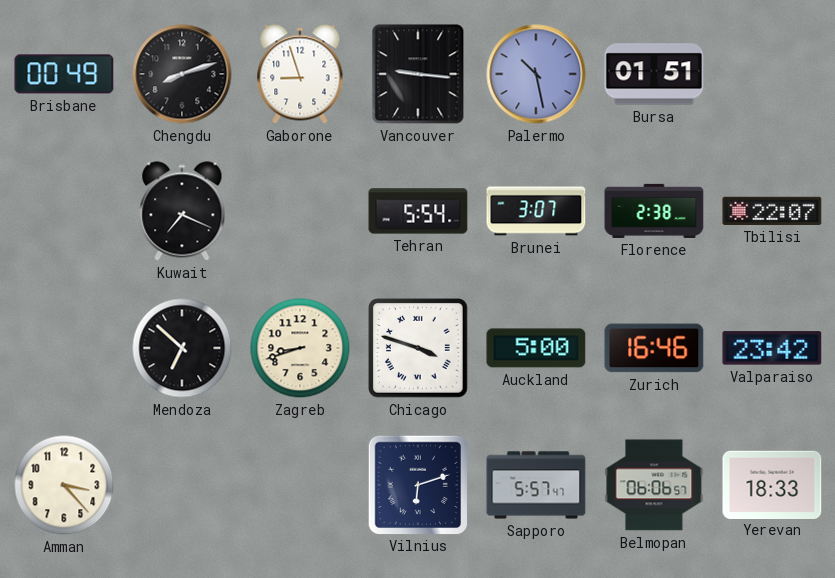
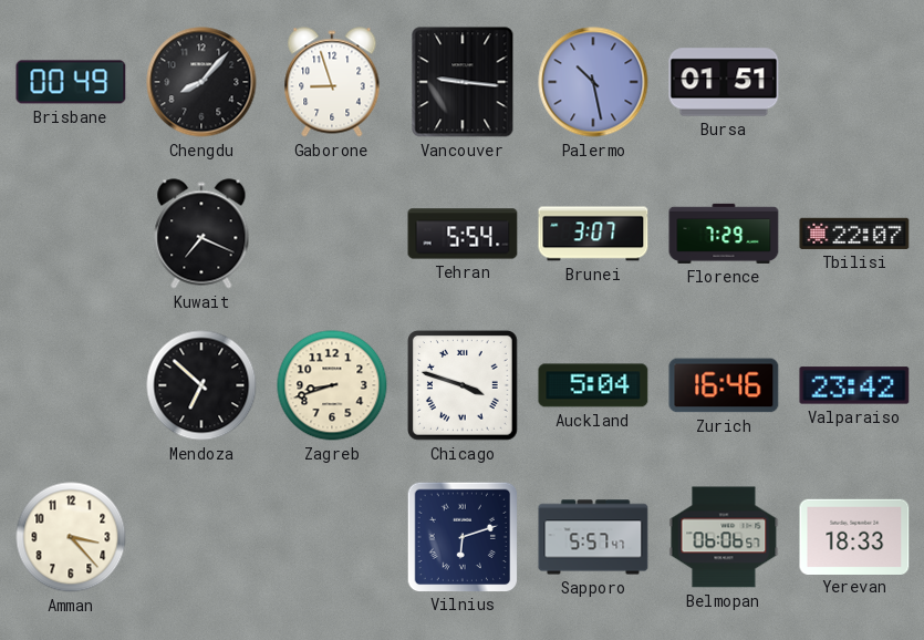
Chengdu: 8:12 -> 8:07 (201, 82)
Florence: 2:38 -> 7:29 (724, 234)
Auckland: 5:00 -> 5:04 (593, 385)
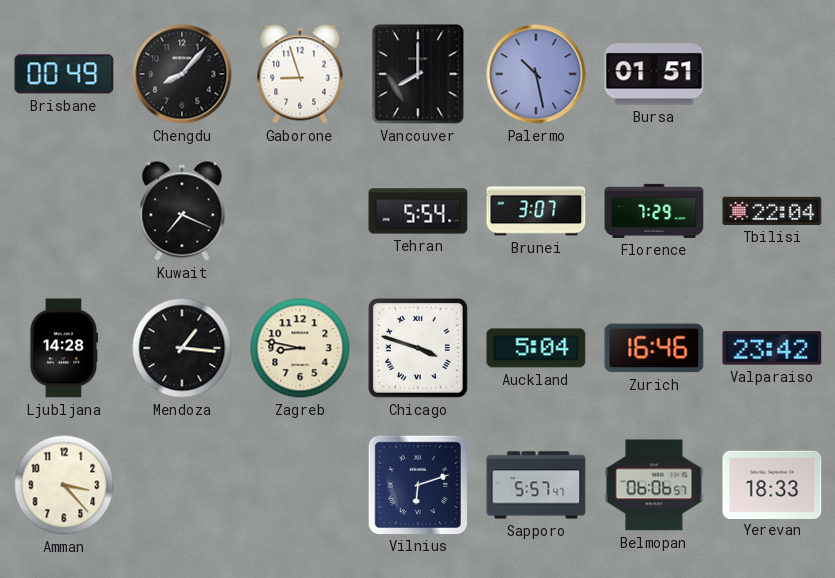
Vancouver: 9:16 -> 8:00 (418, 74)
Tbilisi: 22:07 -> 22:04 (772, 211)
Ljubljana: none -> 14:28 (63, 348)
Mendoza: 6:52 -> 1:16 (182, 348)
Zagreb: 8:42 -> 8:47 (300, 348)
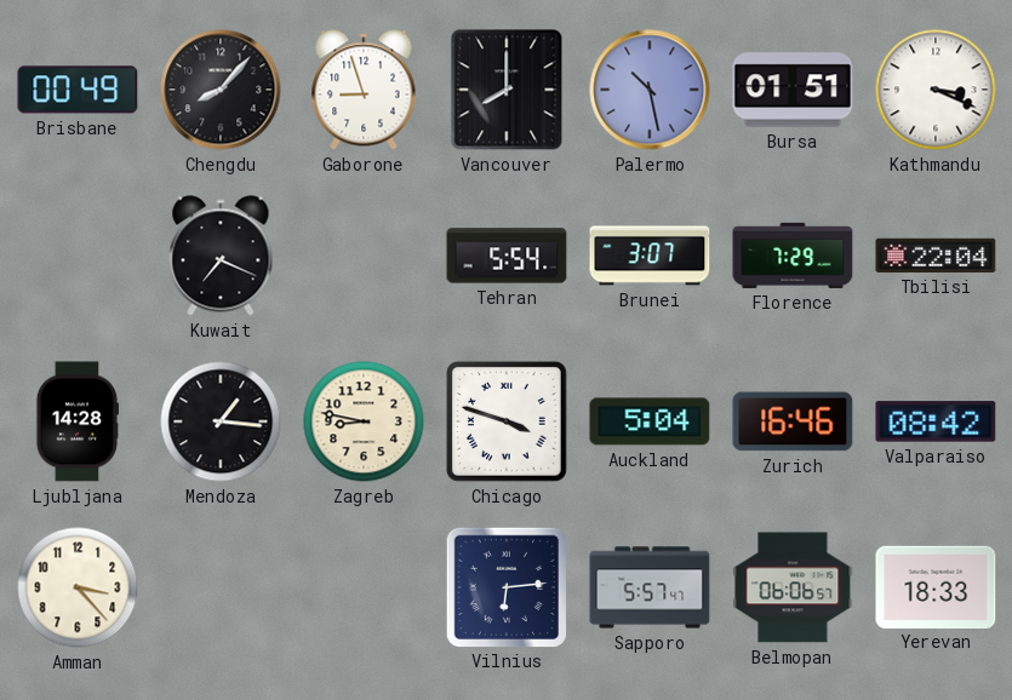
Kathmandu: none -> 3:19 (936, 90)
Valparaiso: 23:42 -> 08:42 (936, 421)
Vilnius: 6:12 -> 6:14 (505, 586)
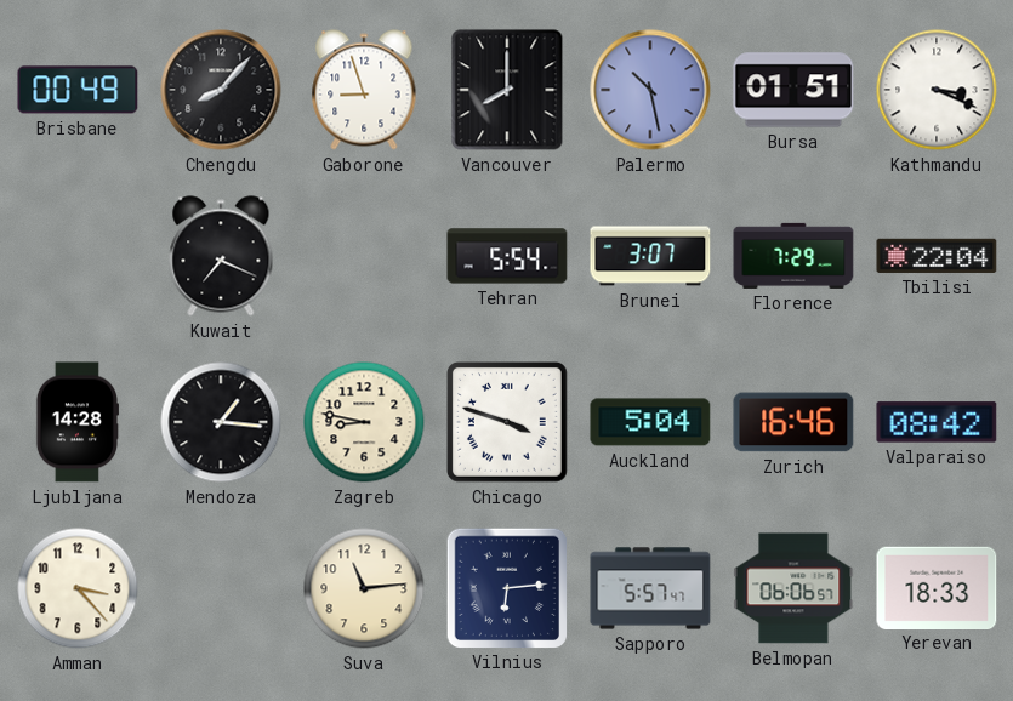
Suva: none -> 11:14 (364, 588)
